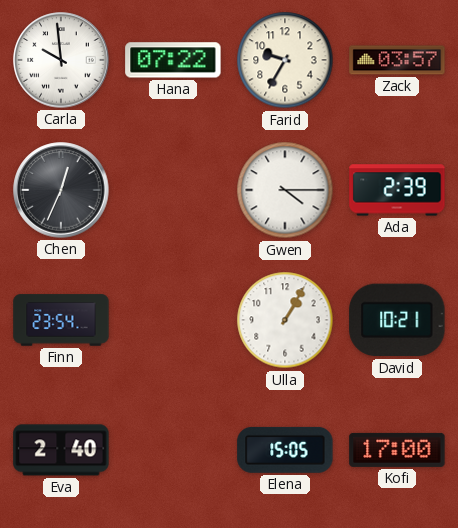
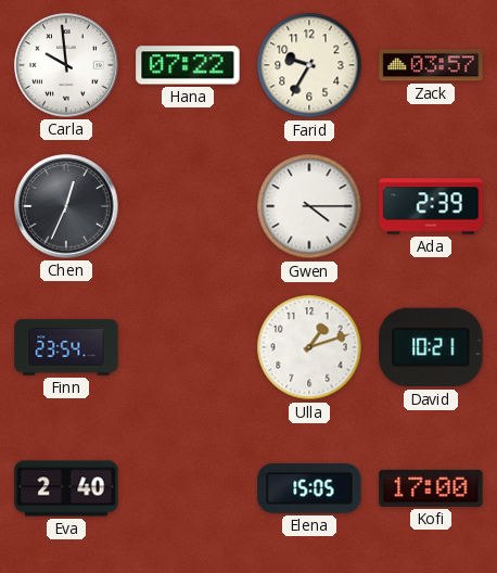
Ulla: 1:05 -> 1:12 (309, 347)
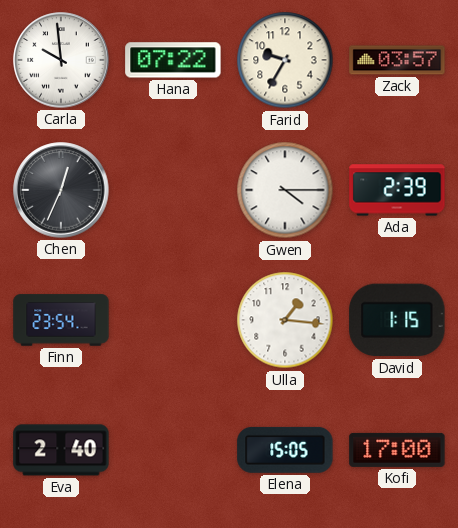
Ulla: 1:12 -> 1:16 (285, 320)
David: 10:21 -> 1:15 (397, 320)
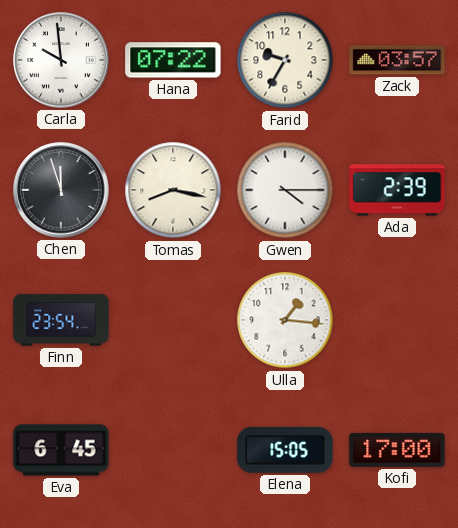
Chen: 12:34 -> 11:57 (61, 190)
Tomas: none -> 8:17 (173, 190)
David: 1:15 -> none (397, 320)
Eva: 2:40 -> 6:45 (61, 450)
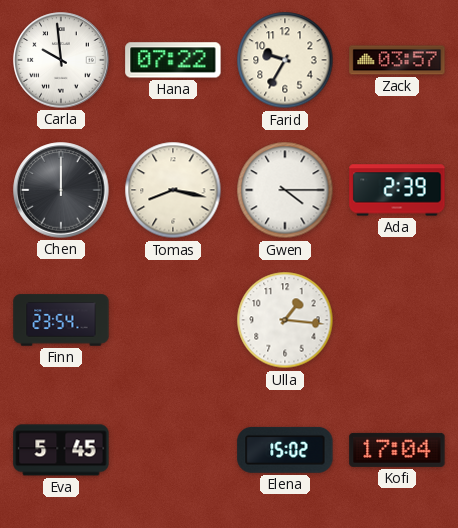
Chen: 11:57 -> 12:00 (61, 190)
Eva: 6:45 -> 5:45 (61, 450)
Elena: 15:05 -> 15:02 (285, 450)
Kofi: 17:00 -> 17:04 (397, 450)
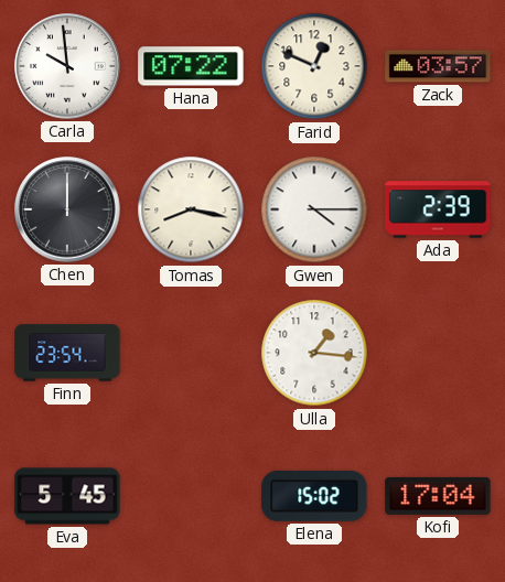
Farid: 9:35 -> 12:49 (314, 66)
